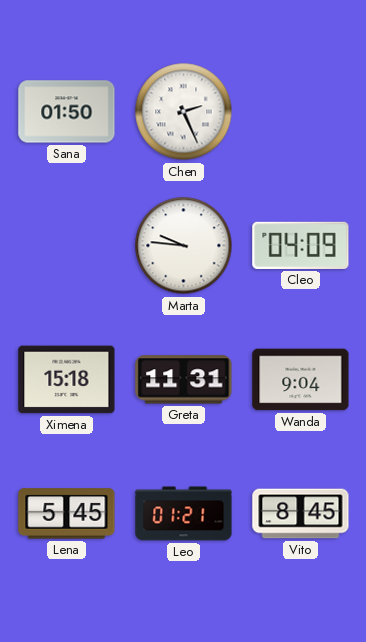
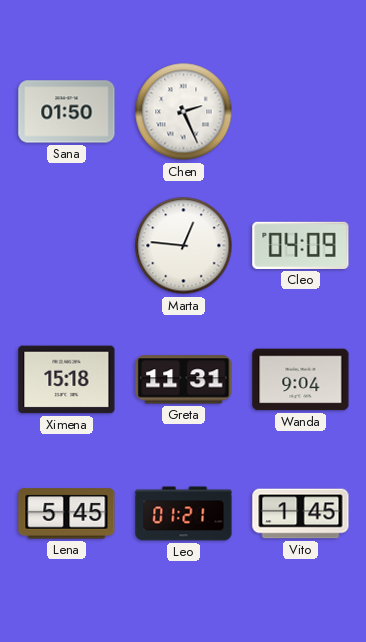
Marta: 9:46 -> 12:46 (184, 246)
Vito: 8:45 -> 1:45 (301, 514)
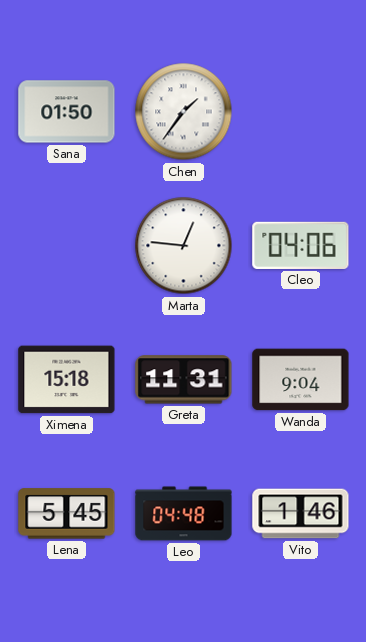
Chen: 2:26 -> 1:36 (184, 112)
Cleo: 04:09 -> 04:06 (301, 245)
Leo: 01:21 -> 04:48 (184, 514)
Vito: 1:45 -> 1:46 (301, 514)
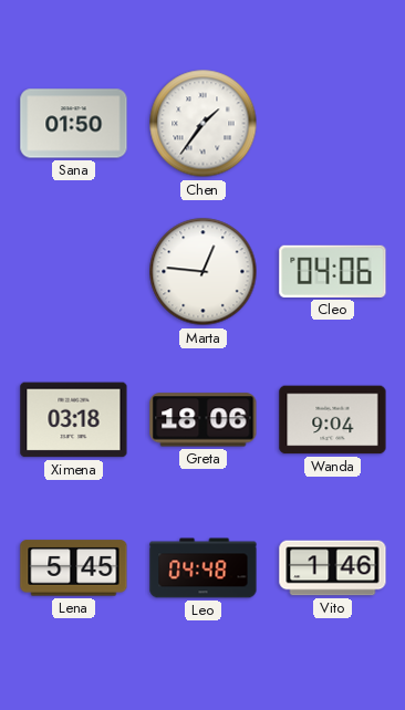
Ximena: 15:18 -> 03:18 (74, 420)
Greta: 11:31 -> 18:06 (204, 420)
